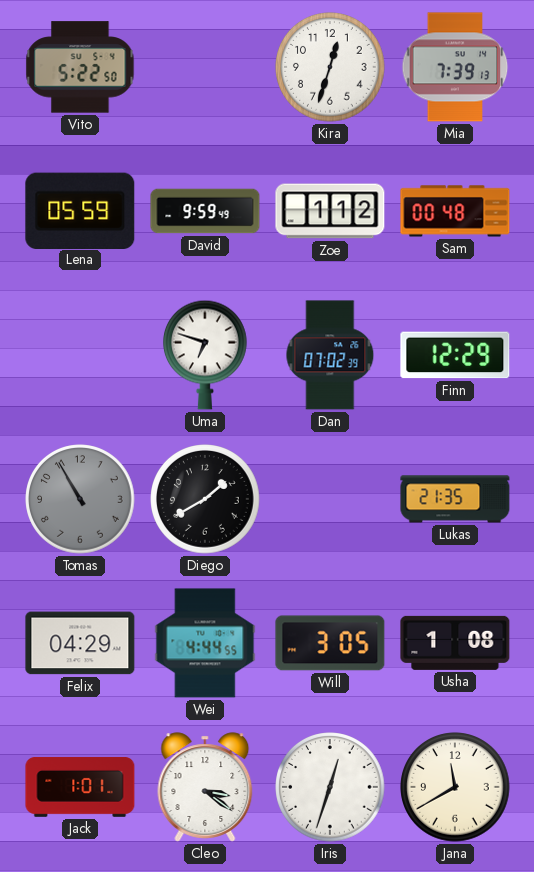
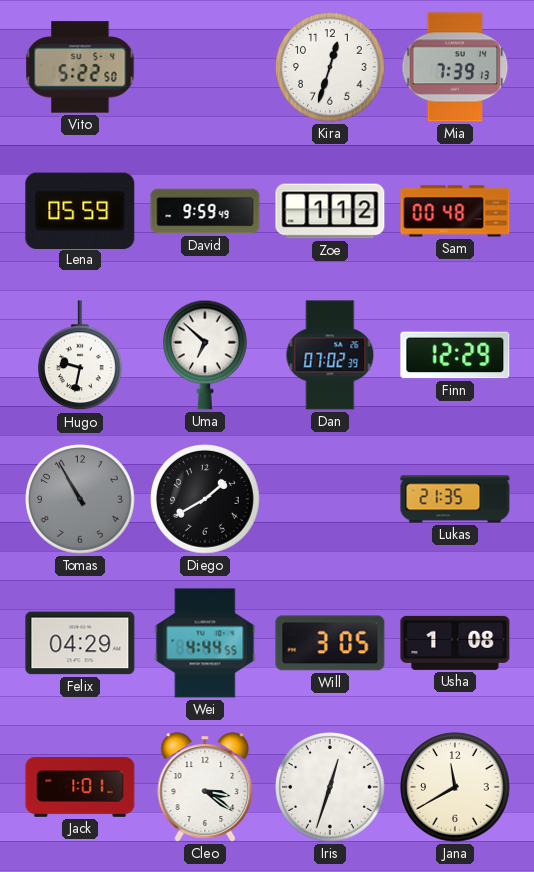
Hugo: none -> 9:32 (81, 356)
Uma: 6:48 -> 6:52 (206, 355)
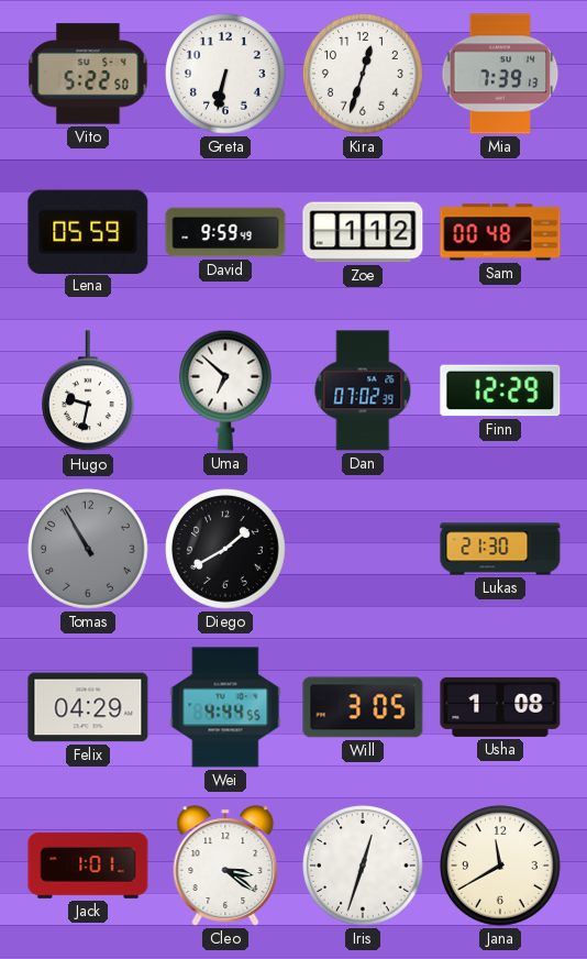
Greta: none -> 6:32 (225, 74)
Lukas: 21:35 -> 21:30 (500, 549)
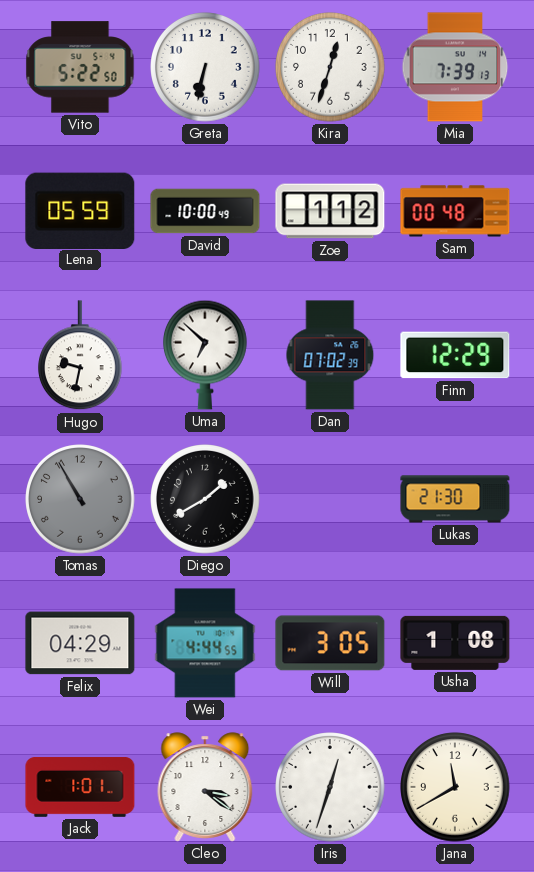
David: 9:59 -> 10:00 (205, 211)
